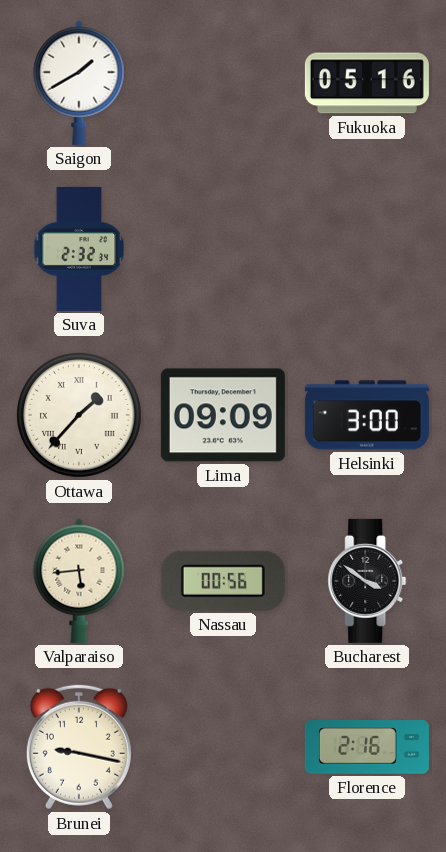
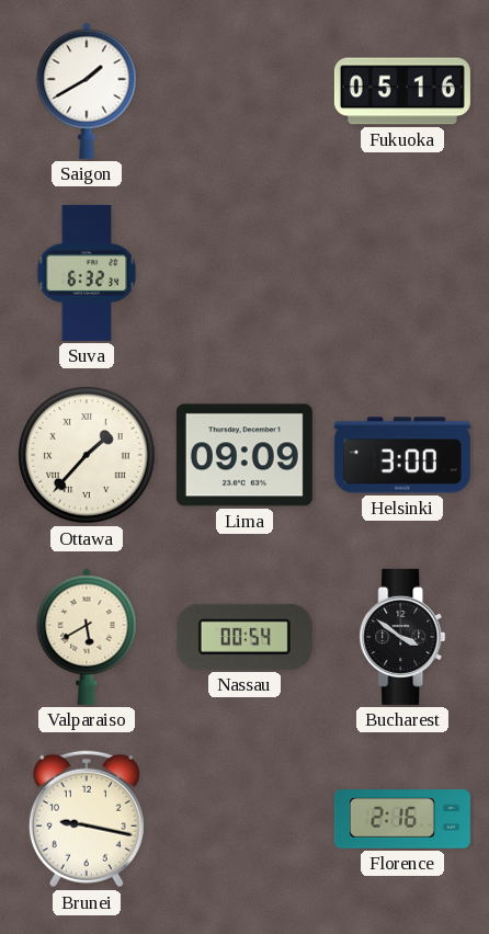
Suva: 2:32 -> 6:32 (87, 273)
Valparaiso: 5:44 -> 5:40 (87, 637)
Nassau: 00:56 -> 00:54 (244, 637)
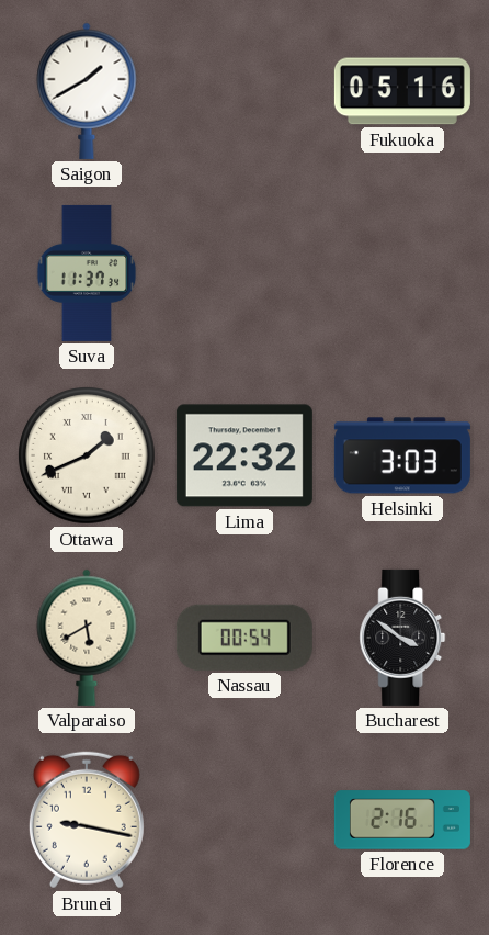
Suva: 6:32 -> 11:37 (87, 273)
Ottawa: 1:37 -> 1:41 (88, 457)
Lima: 09:09 -> 22:32 (244, 455)
Helsinki: 3:00 -> 3:03 (402, 455)
